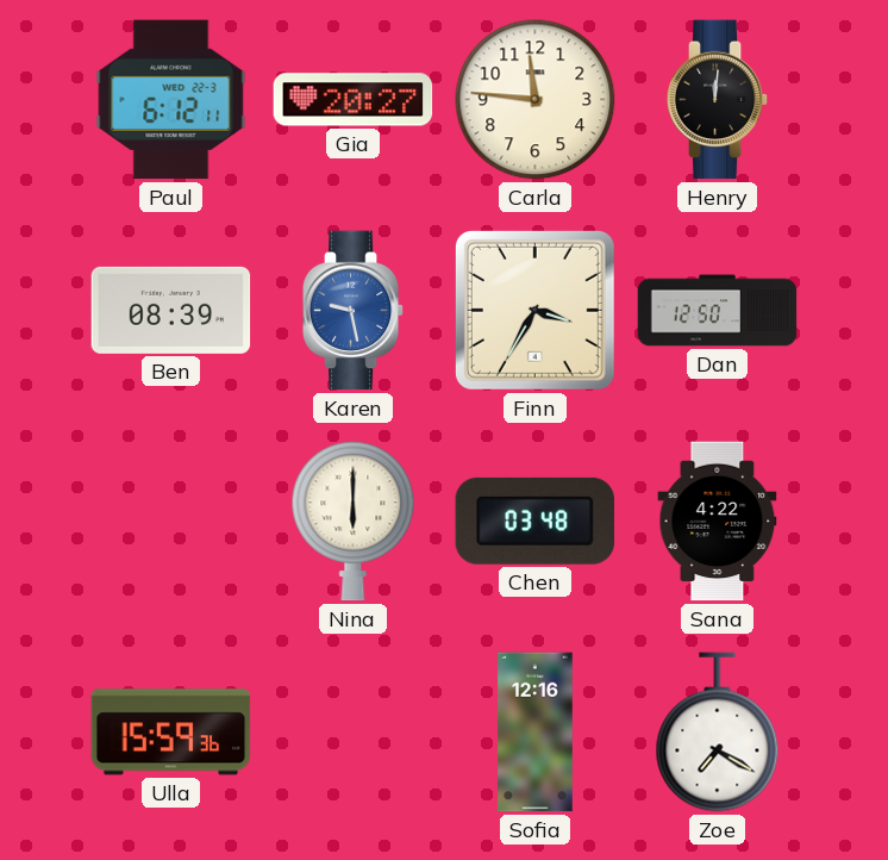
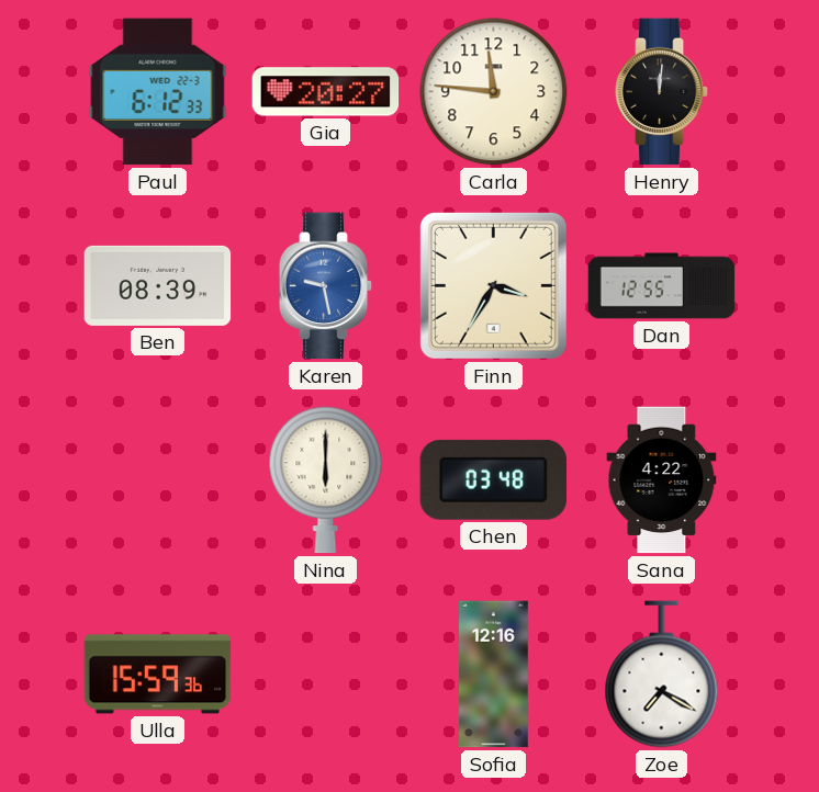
Paul: 6:12:11 -> 6:12:33 (158, 92)
Dan: 12:50 -> 12:55 (662, 286)
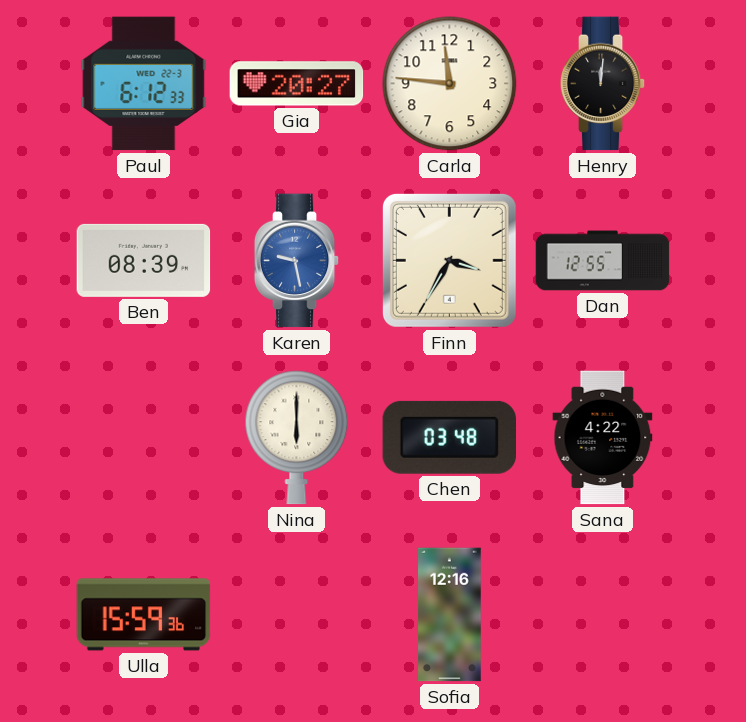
Zoe: 7:20 -> none (662, 675)
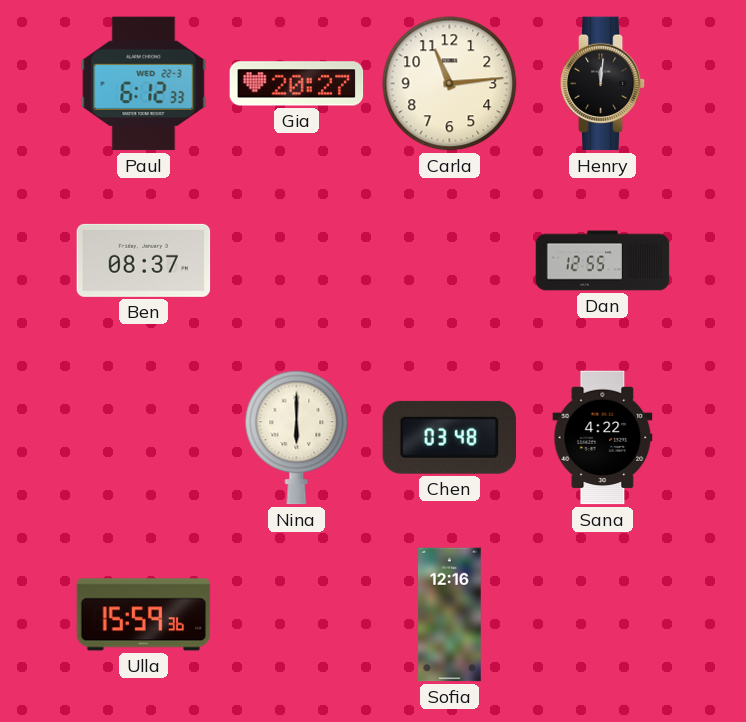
Carla: 11:46 -> 11:14 (450, 84)
Ben: 08:39 -> 08:37 (144, 260)
Karen: 9:28 -> none (297, 261)
Finn: 3:35 -> none (449, 260)
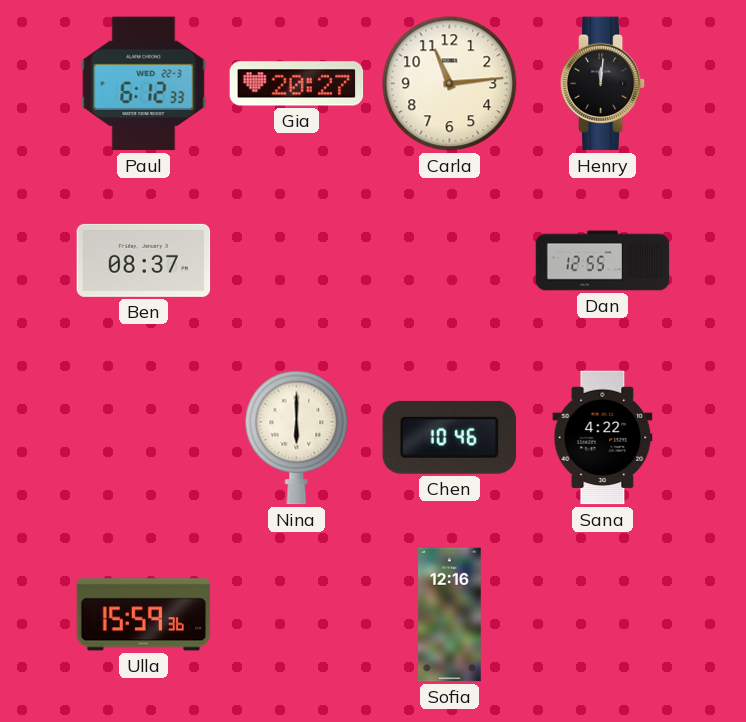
Chen: 03:48 -> 10:46 (449, 437)
